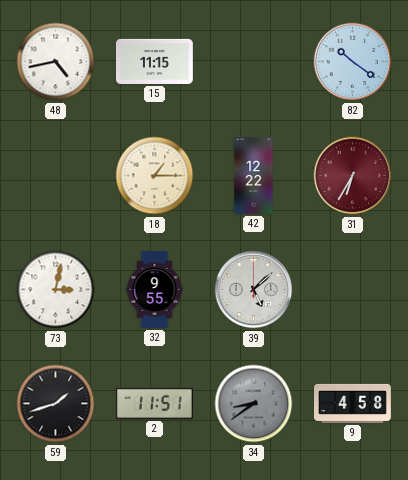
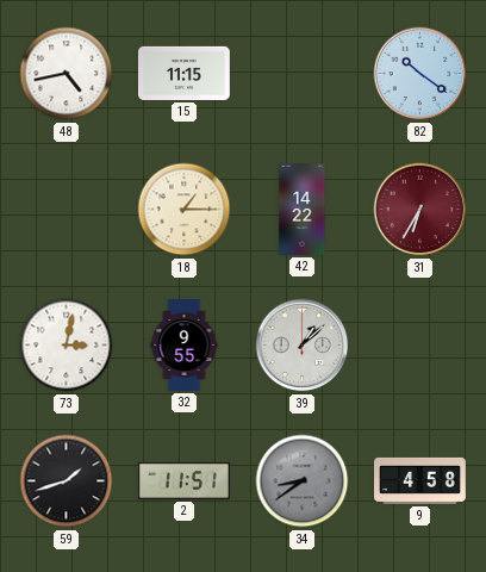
42: 12:22 -> 14:22 (303, 210)
39: 5:08 -> 1:08 (303, 346)
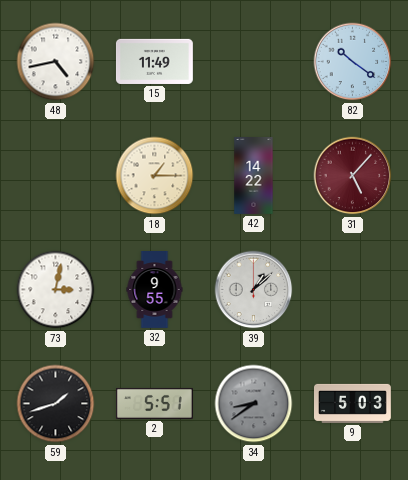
15: 11:15 -> 11:49 (154, 61)
31: 6:35 -> 5:07 (353, 176)
2: 11:51 -> 5:51 (155, 403)
9: 4:58 -> 5:03 (353, 403)
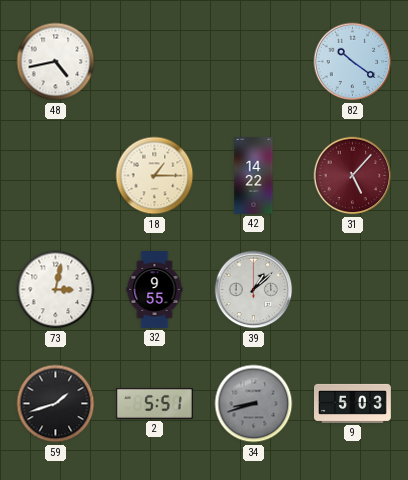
15: 11:49 -> none (154, 61)
34: 8:39 -> 8:42 (254, 404)
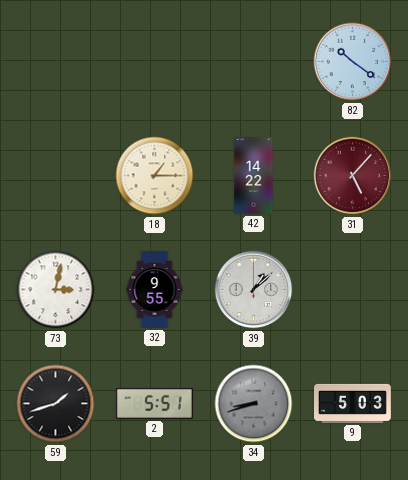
48: 4:43 -> none (56, 62)
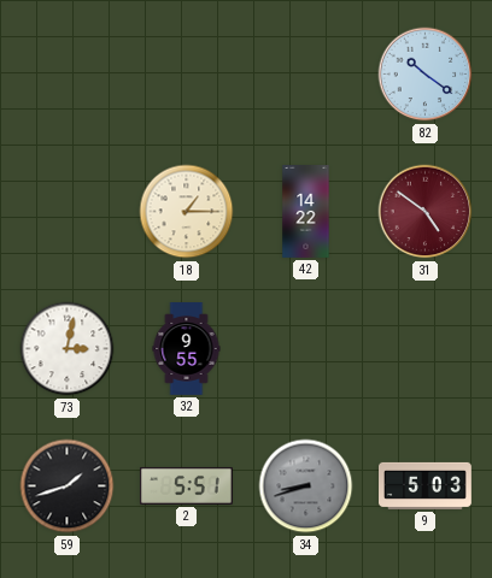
31: 5:07 -> 4:51 (426, 212)
39: 1:08 -> none (254, 290)
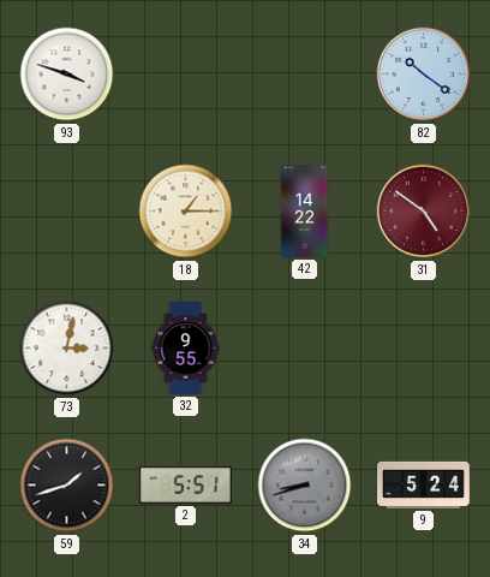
93: none -> 3:48 (67, 75)
9: 5:03 -> 5:24 (424, 484)
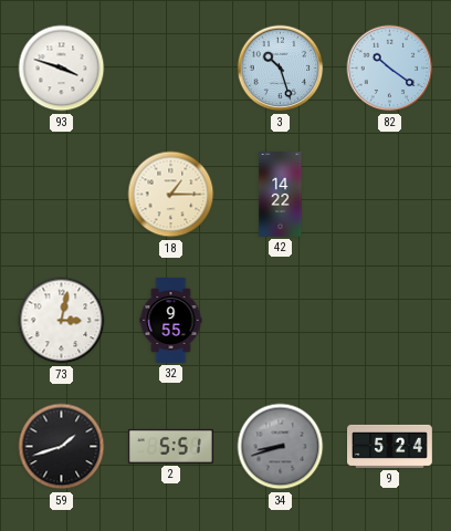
3: none -> 10:27 (281, 69)
31: 4:51 -> none (424, 212)
